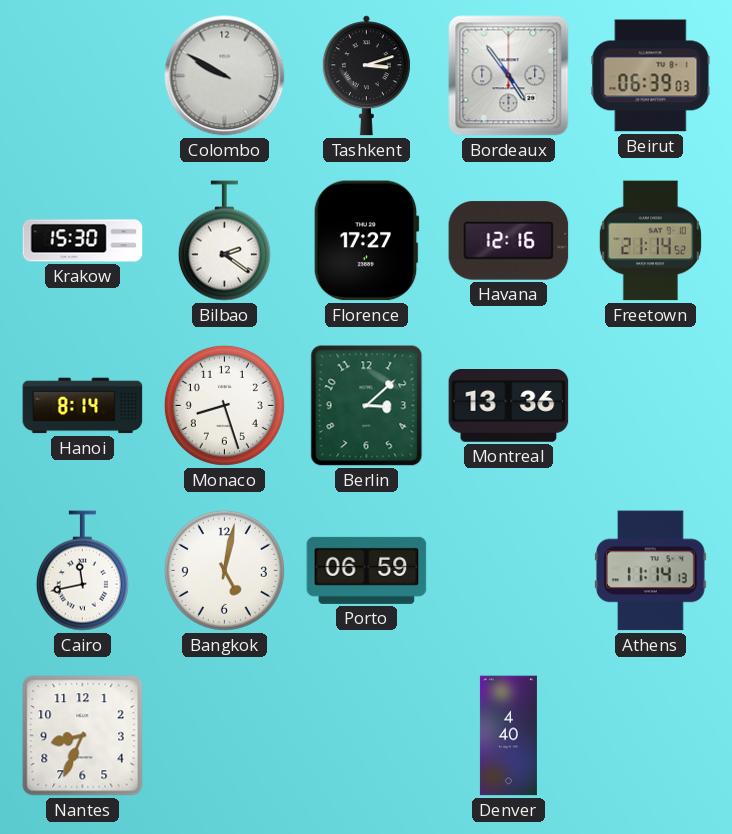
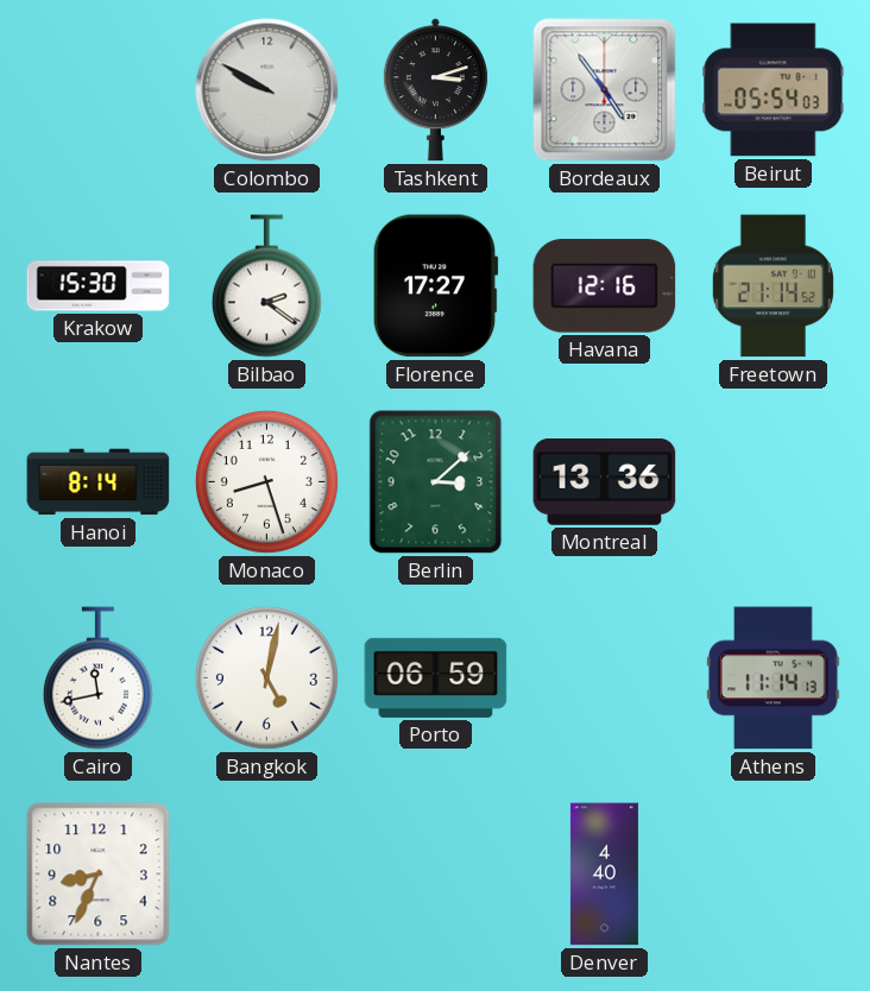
Beirut: 06:39 -> 05:54 (774, 90)
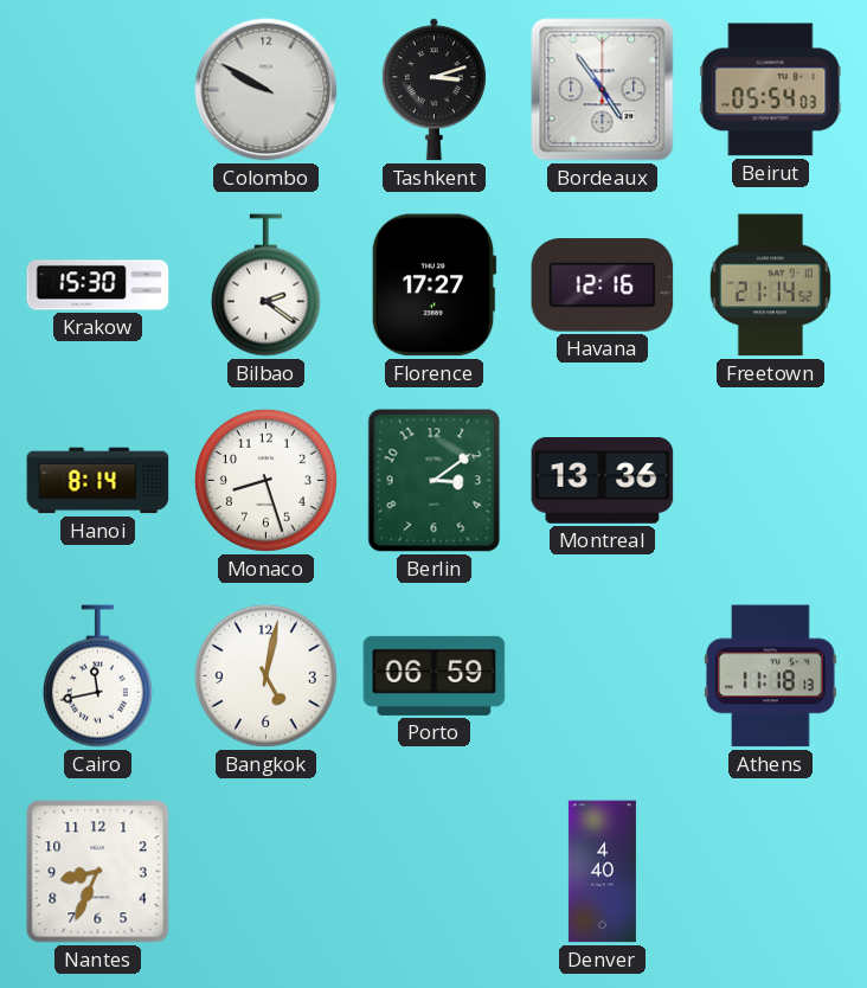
Berlin: 3:08 -> 3:09 (435, 481)
Athens: 11:14 -> 11:18 (770, 676)
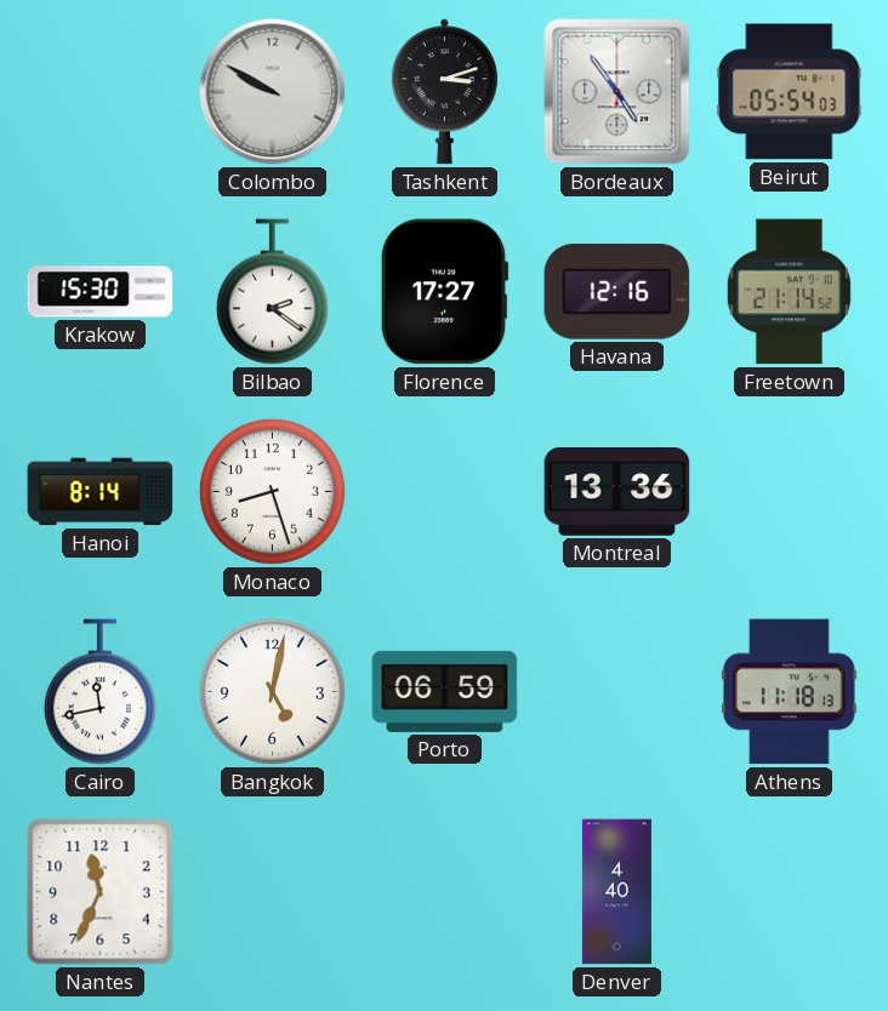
Berlin: 3:09 -> none (435, 481)
Nantes: 8:34 -> 11:34 (101, 892)
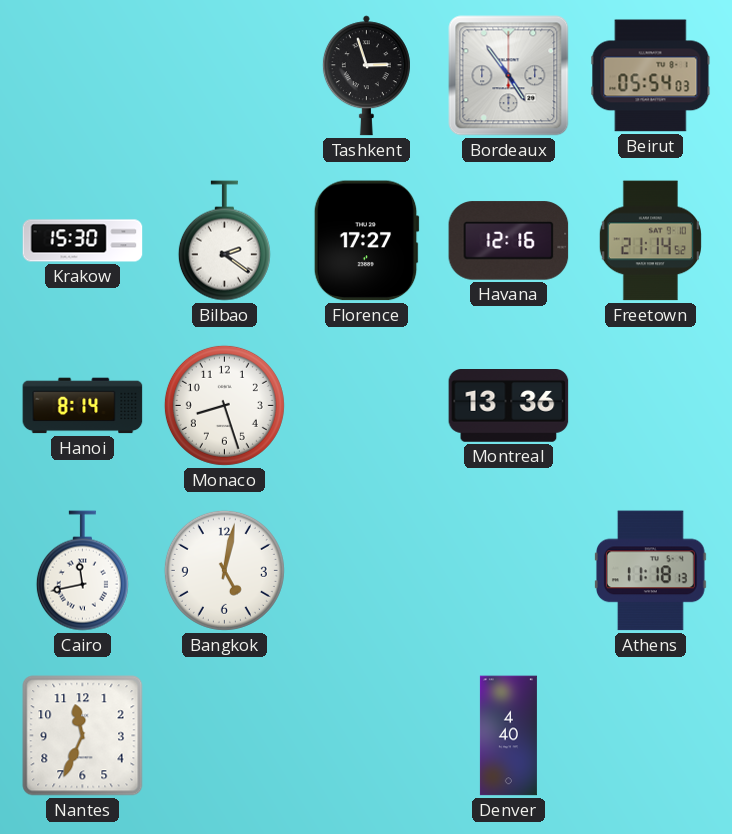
Colombo: 9:50 -> none (273, 92)
Tashkent: 3:12 -> 2:57 (366, 76)
Porto: 06:59 -> none (445, 691)
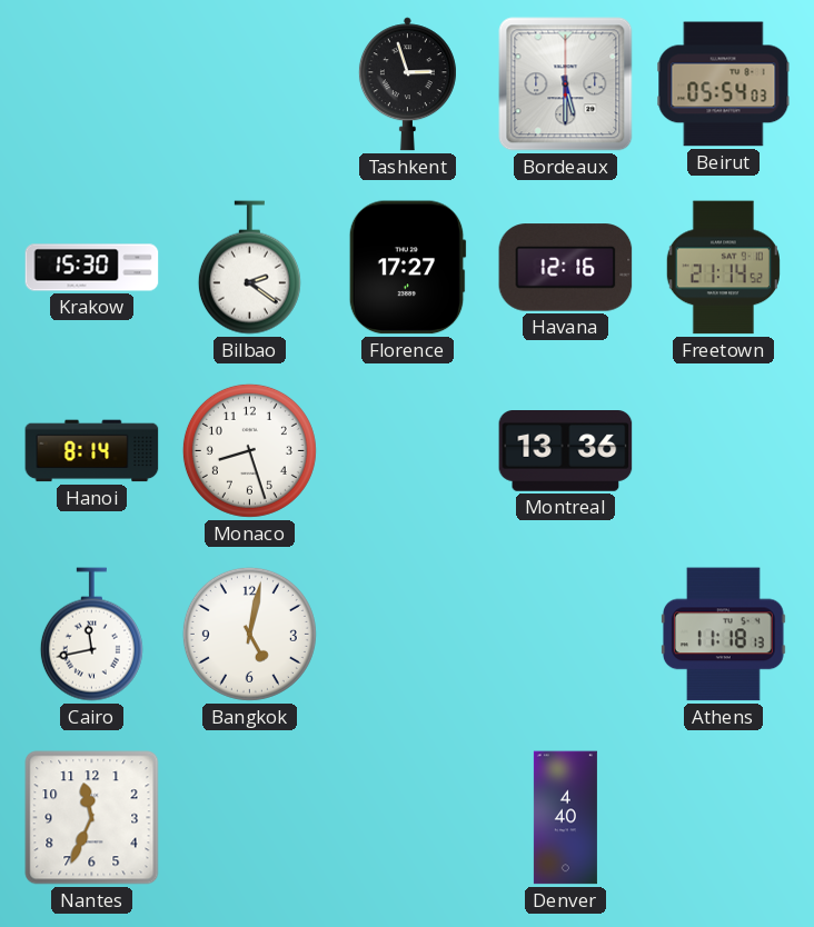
Bordeaux: 4:54 -> 5:30 (566, 84)
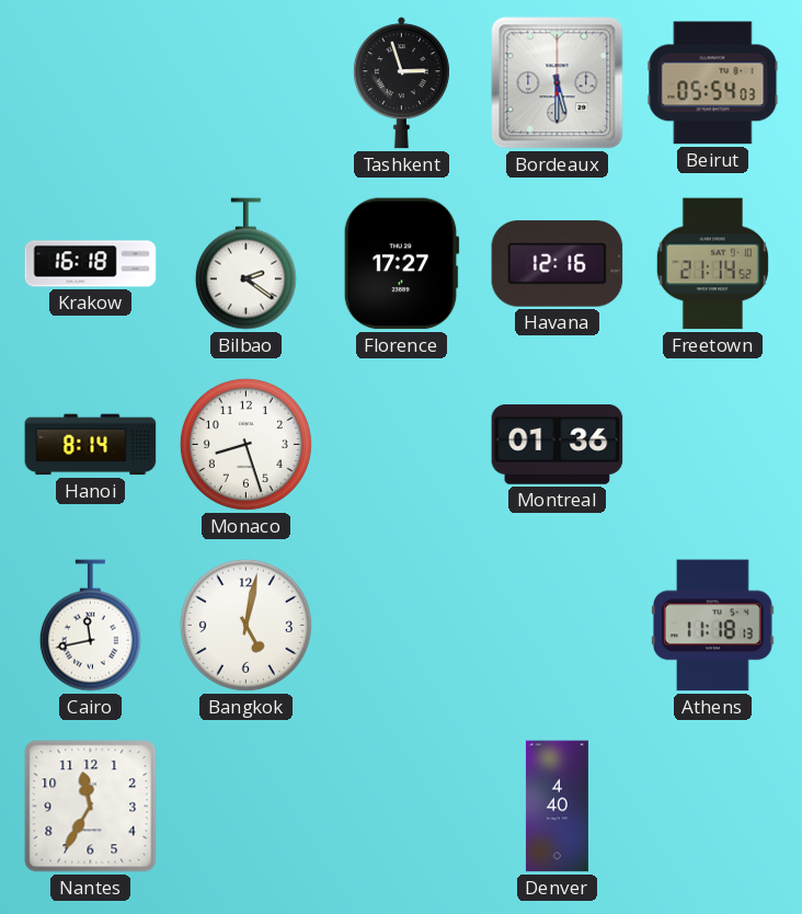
Krakow: 15:30 -> 16:18 (91, 264)
Montreal: 13:36 -> 01:36 (558, 445)
Nantes: 11:34 -> 11:35 (91, 807)
